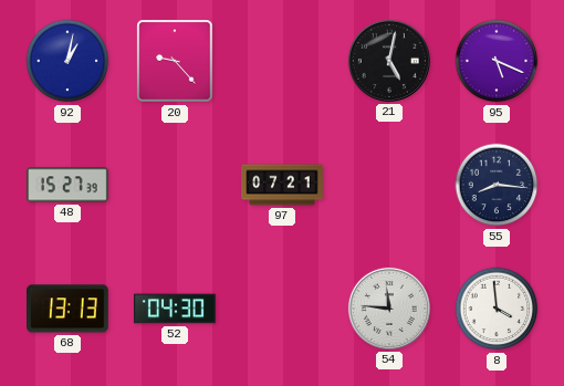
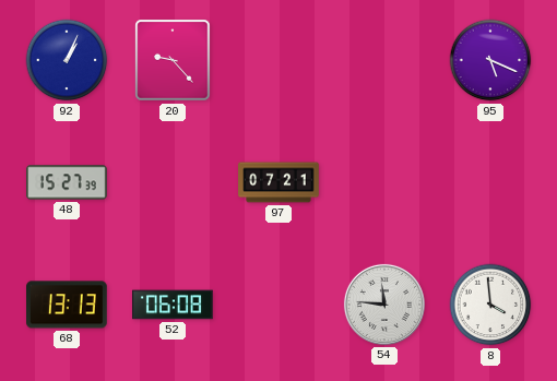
92: 1:02 -> 1:04 (67, 60)
21: 5:02 -> none (389, 61)
55: 8:16 -> none (497, 185)
52: 04:30 -> 06:08 (174, 305)
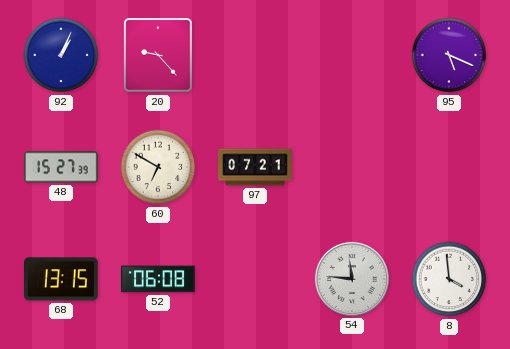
60: none -> 6:50 (158, 167)
68: 13:13 -> 13:15 (62, 279)
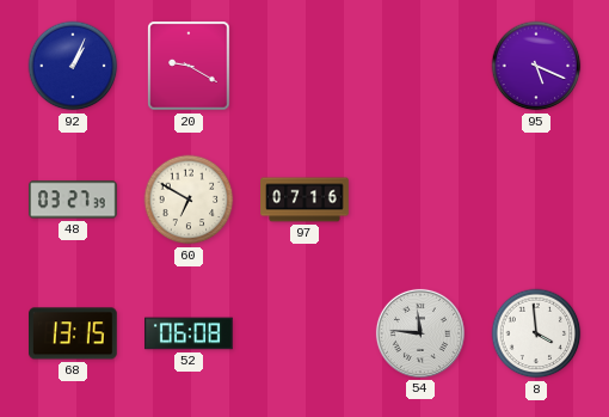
20: 9:23 -> 9:20 (189, 66)
48: 15:27 -> 03:27 (74, 200)
97: 07:21 -> 07:16 (304, 200)
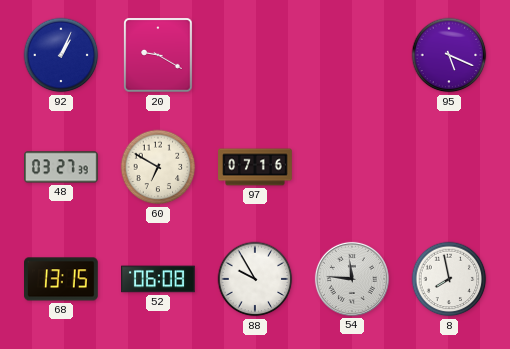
88: none -> 9:55 (255, 279)
8: 3:59 -> 7:58 (449, 279)
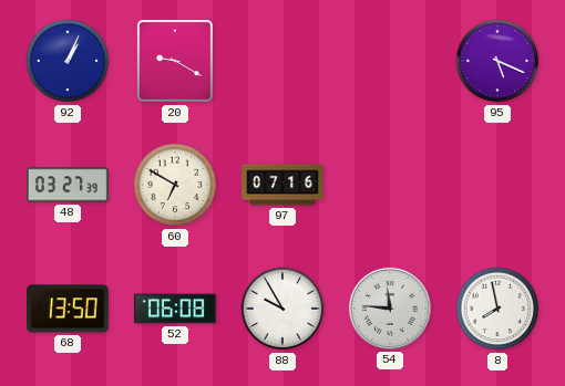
68: 13:15 -> 13:50 (69, 309)
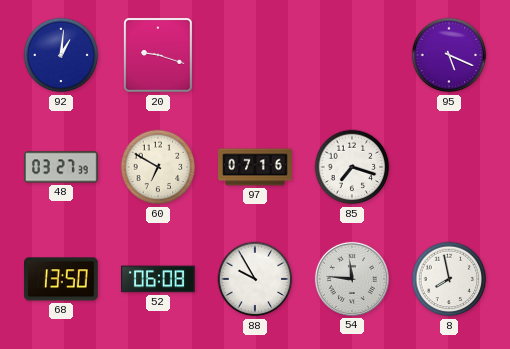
92: 1:04 -> 1:01 (61, 55)
20: 9:20 -> 9:18 (158, 55)
85: none -> 7:18 (352, 167)
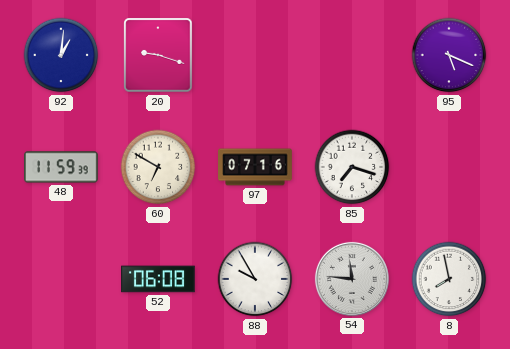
48: 03:27 -> 11:59 (62, 167)
68: 13:50 -> none (62, 279)
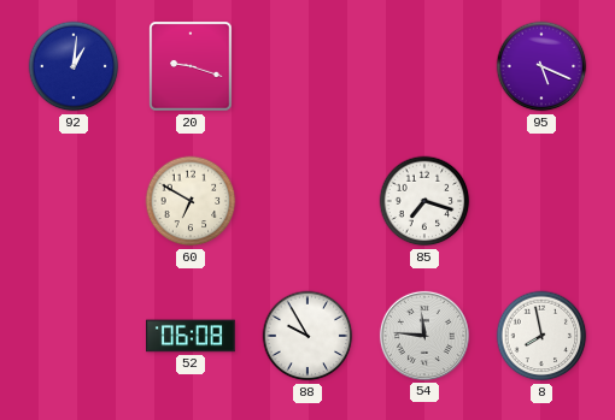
48: 11:59 -> none (62, 167)
97: 07:16 -> none (255, 167)
